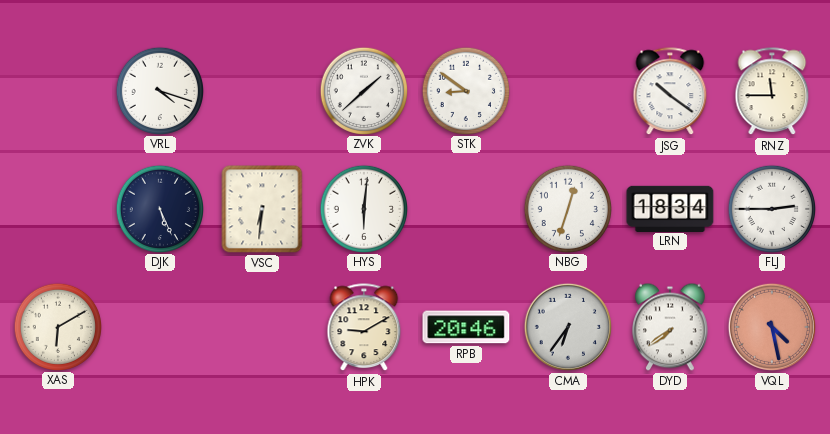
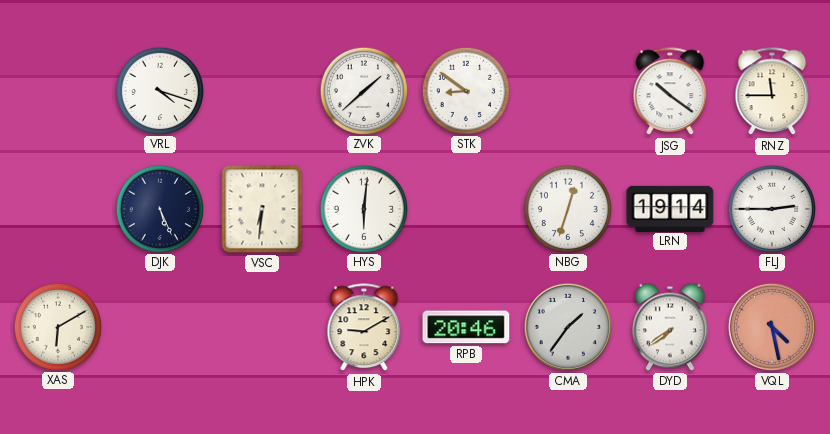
LRN: 18:34 -> 19:14 (670, 208)
CMA: 6:36 -> 1:36 (568, 327)
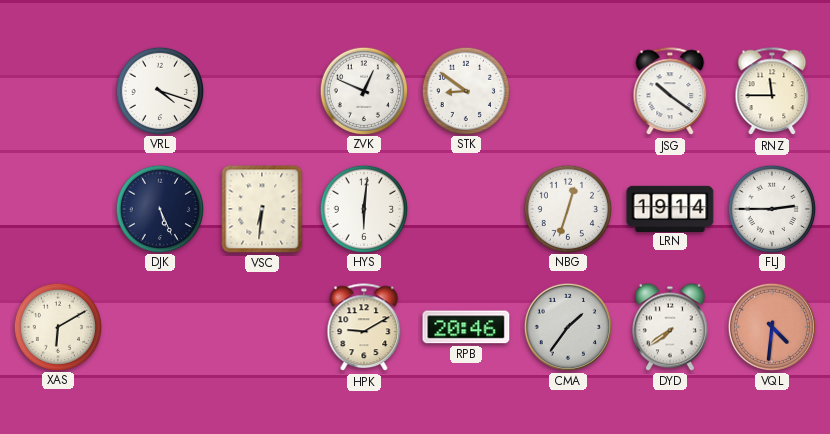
ZVK: 1:38 -> 12:49 (363, 90)
VQL: 4:28 -> 4:31 (772, 327)
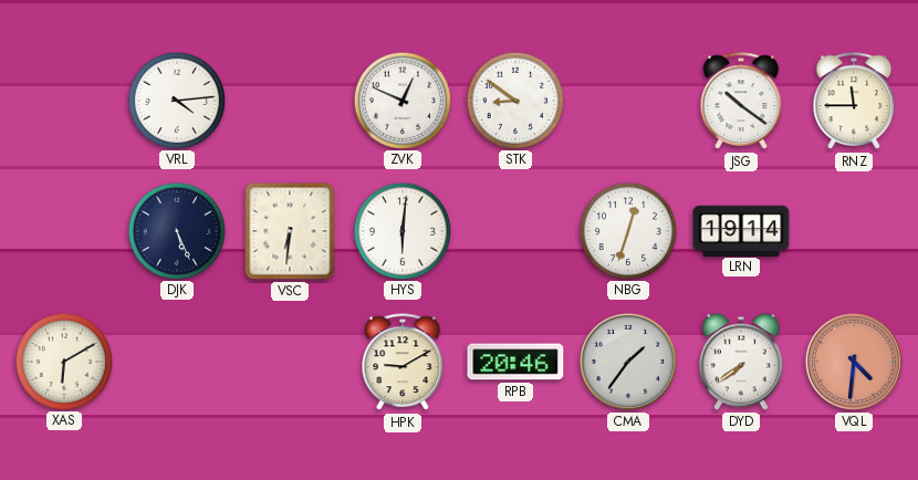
VRL: 4:18 -> 4:14 (176, 100)
FLJ: 2:45 -> none (771, 208)
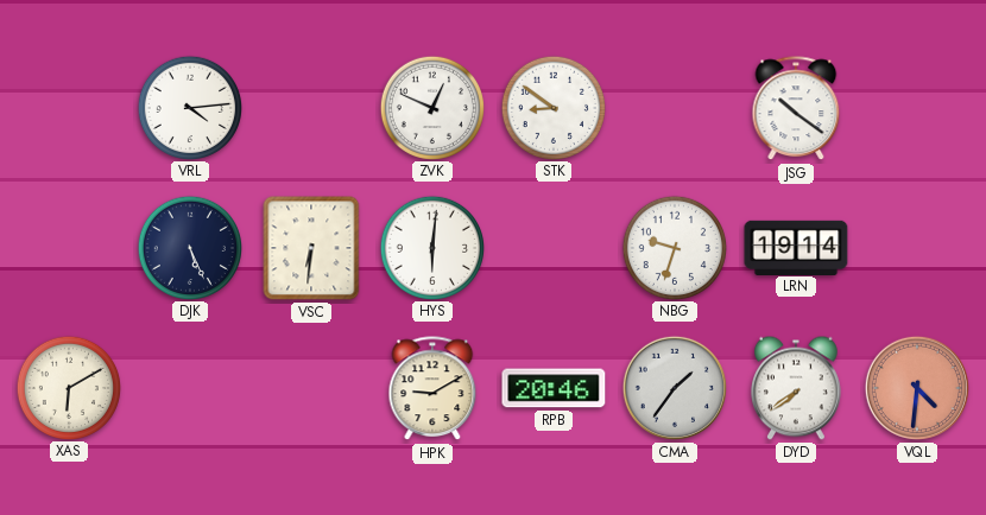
RNZ: 11:45 -> none (854, 102)
NBG: 12:33 -> 9:33 (674, 247)
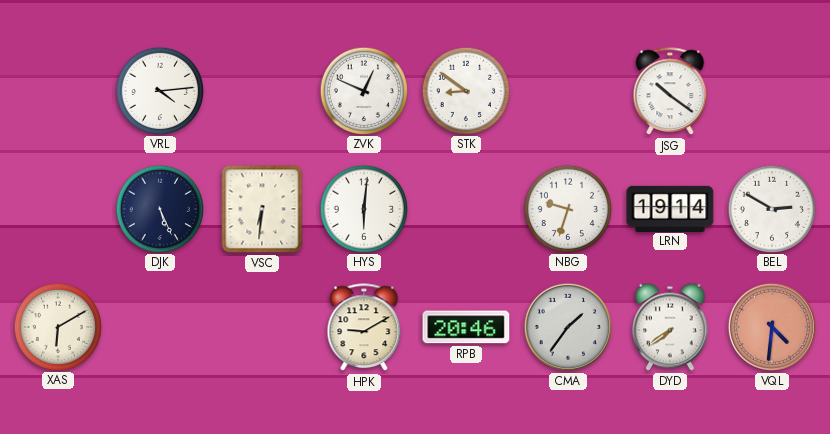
BEL: none -> 2:50 (771, 208)
